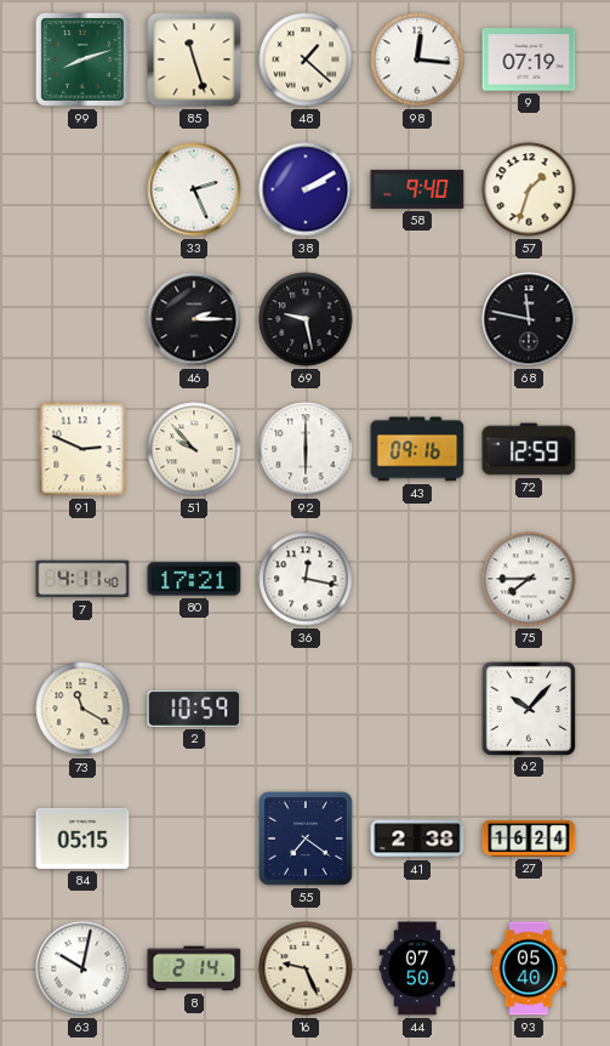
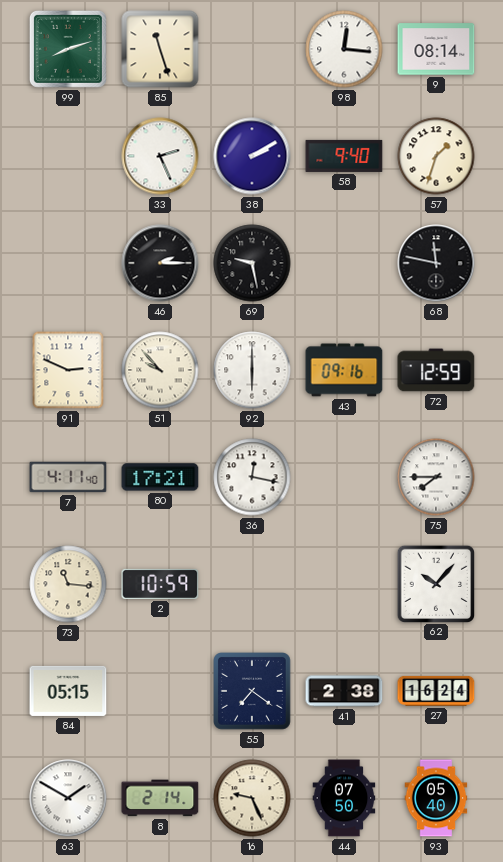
48: 1:22 -> none (306, 59)
9: 07:19 -> 08:14 (436, 49)
73: 11:20 -> 11:16 (68, 584)
63: 10:02 -> 1:50 (68, 798)
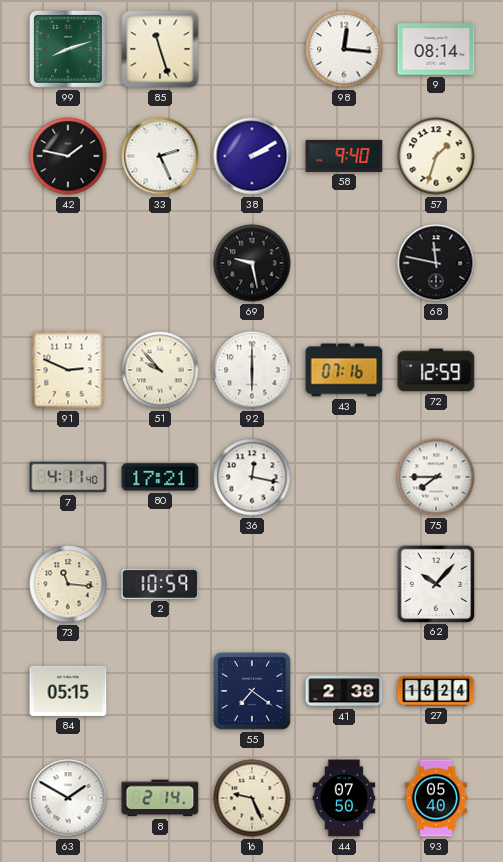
42: none -> 1:47 (68, 156)
46: 2:15 -> none (160, 263)
43: 09:16 -> 07:16 (344, 370)
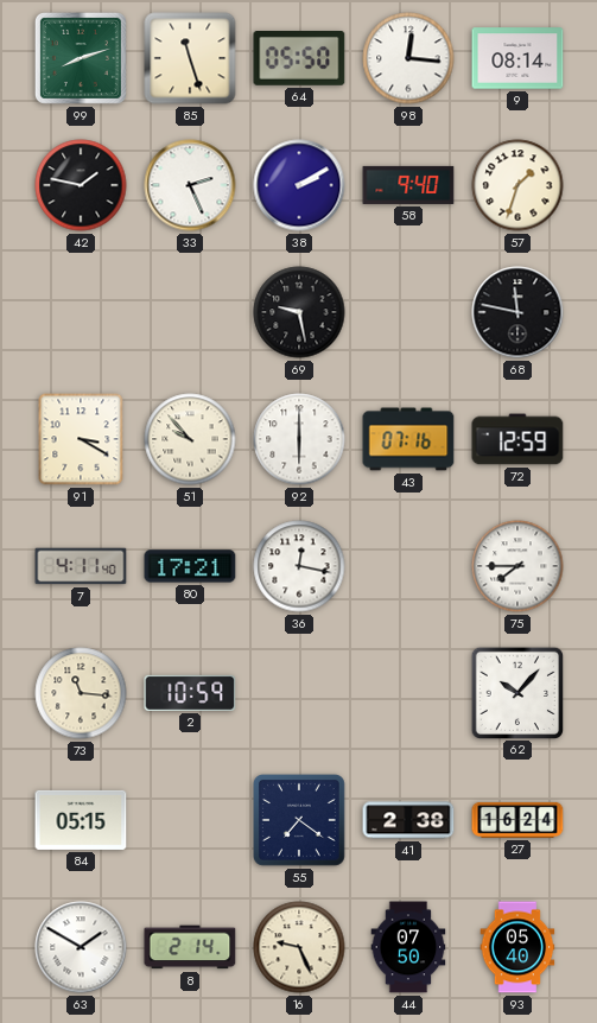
64: none -> 05:50 (299, 59)
91: 2:49 -> 3:20 (81, 439)
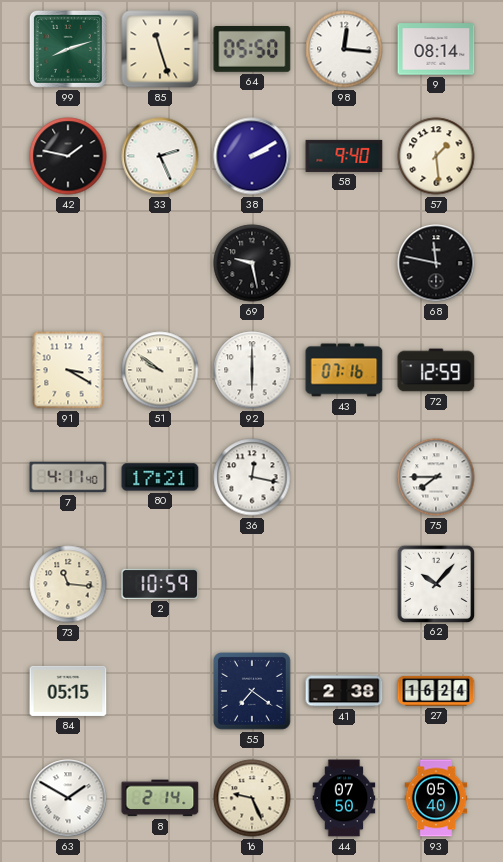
57: 1:33 -> 1:29 (436, 156)
51: 9:53 -> 9:51 (160, 370)
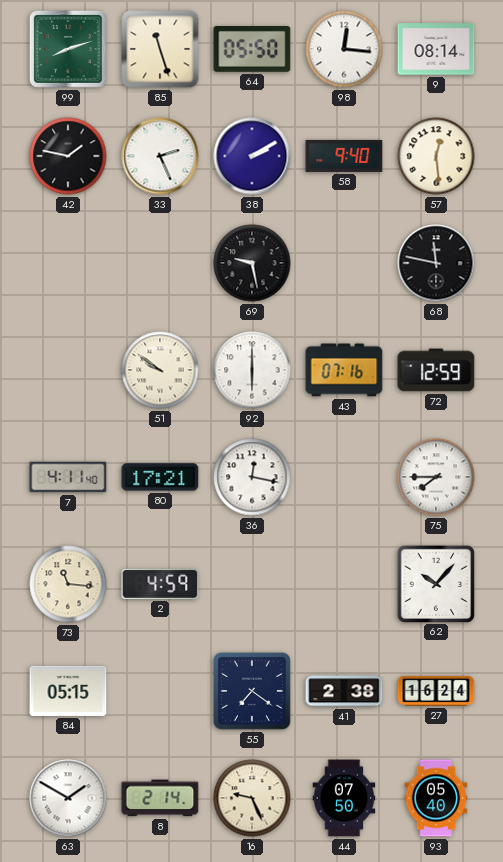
57: 1:29 -> 12:29 (436, 156)
91: 3:20 -> none (68, 370)
2: 10:59 -> 4:59 (160, 584)
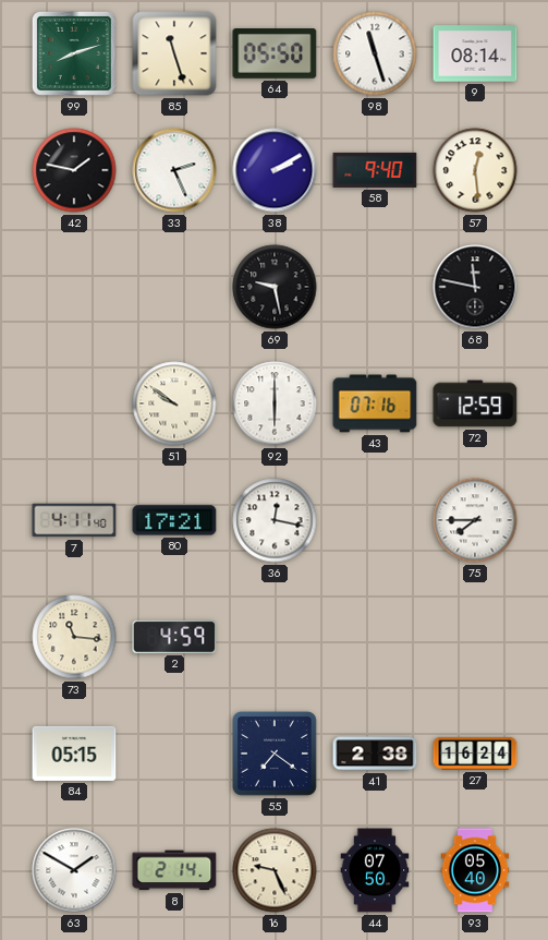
98: 12:16 -> 11:27 (375, 53)
62: 10:07 -> none (435, 583)
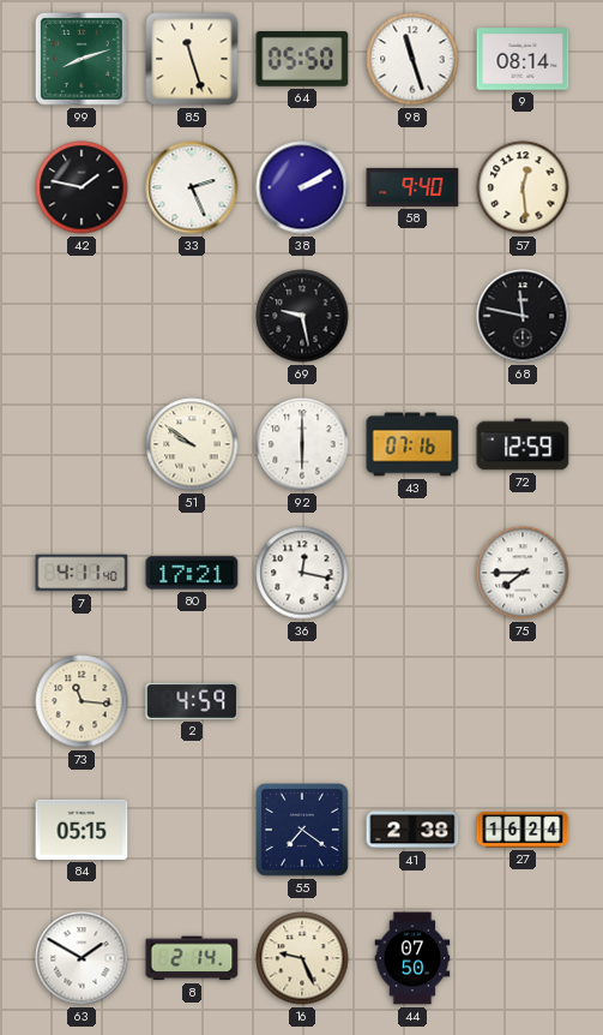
93: 05:40 -> none (475, 870)
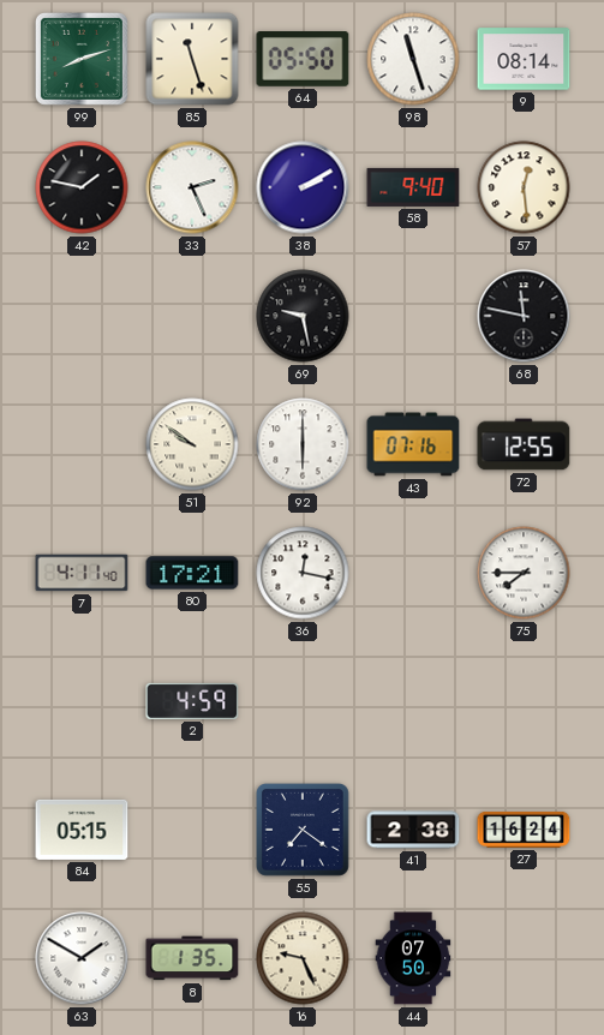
72: 12:59 -> 12:55 (524, 444)
73: 11:16 -> none (82, 701)
8: 2:14 -> 1:35 (192, 958)
